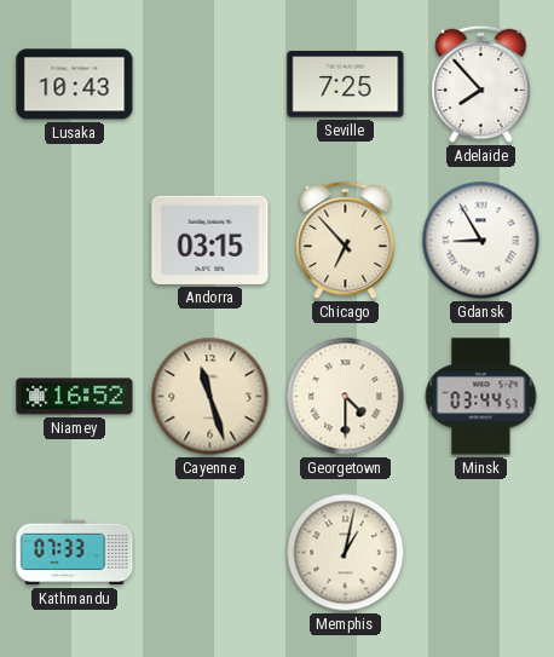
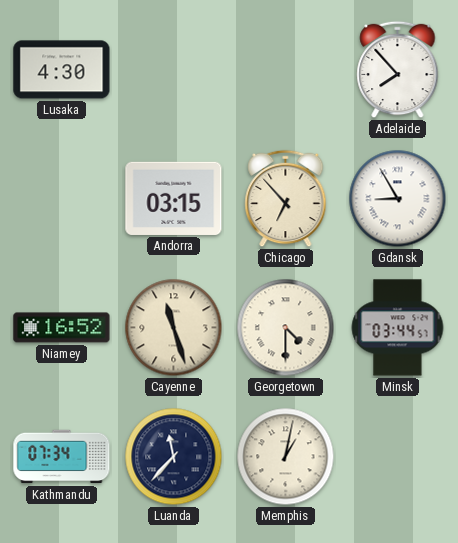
Lusaka: 10:43 -> 4:30 (62, 70)
Seville: 7:25 -> none (346, 85)
Kathmandu: 07:33 -> 07:34 (62, 457)
Luanda: none -> 11:37 (174, 457)
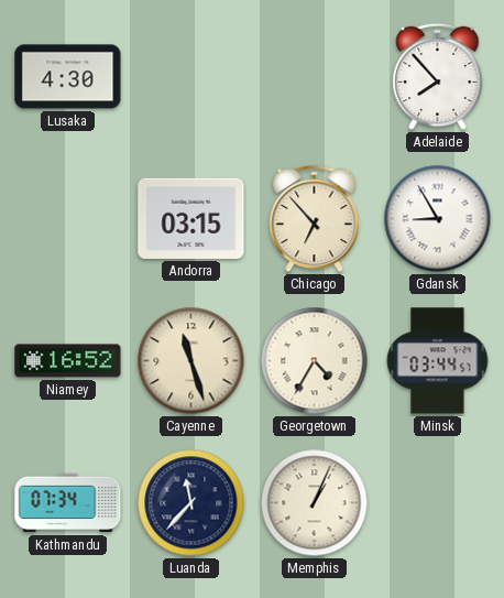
Georgetown: 4:30 -> 4:35 (315, 361)
Memphis: 1:02 -> 1:04 (315, 503)
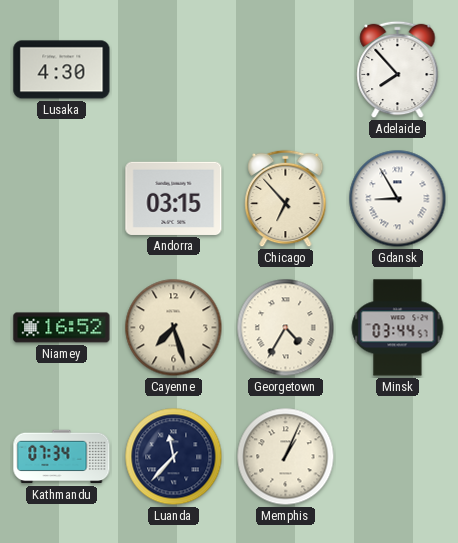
Cayenne: 11:27 -> 7:27 (174, 328)
